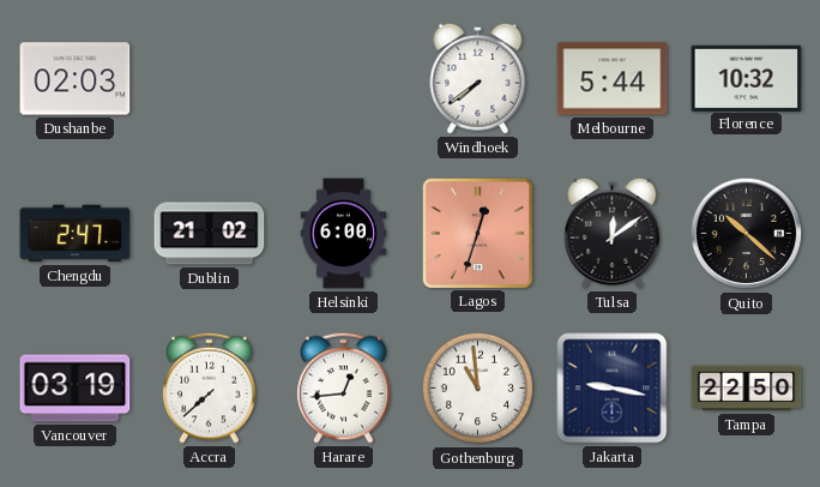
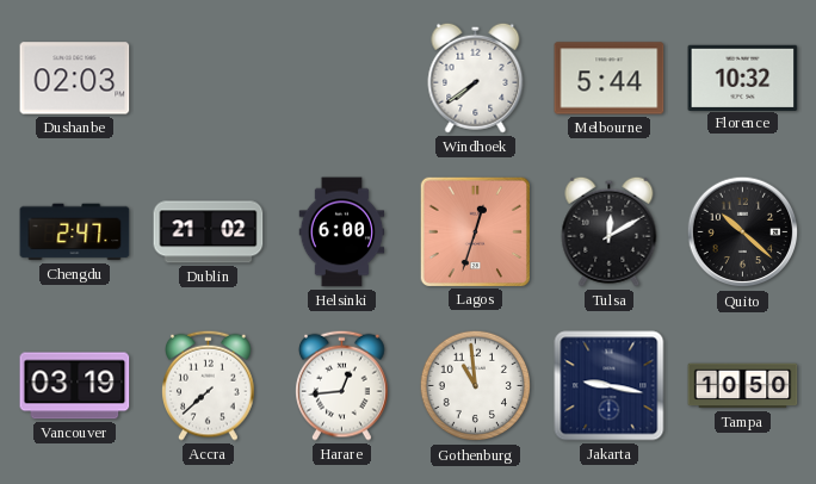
Tulsa: 12:09 -> 12:10 (610, 231)
Tampa: 22:50 -> 10:50 (743, 386)
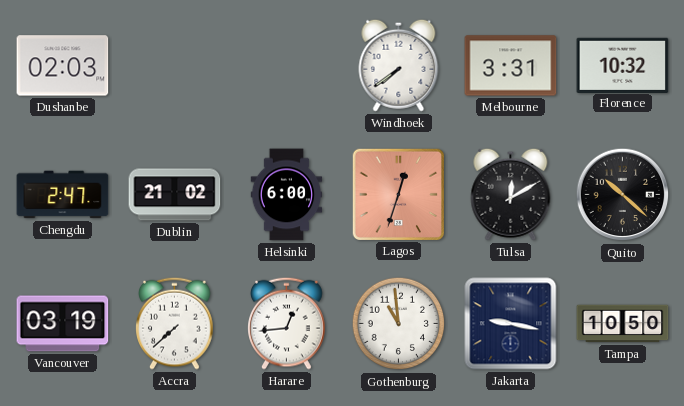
Melbourne: 5:44 -> 3:31 (511, 66)
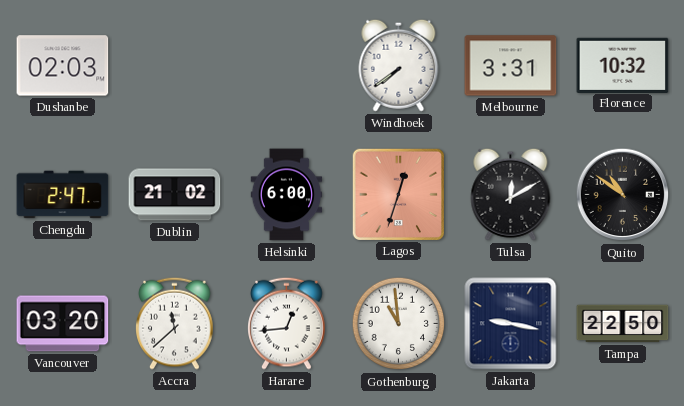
Quito: 10:22 -> 10:51 (623, 195)
Vancouver: 03:19 -> 03:20 (63, 324)
Accra: 7:38 -> 11:38 (175, 323)
Tampa: 10:50 -> 22:50 (623, 324)
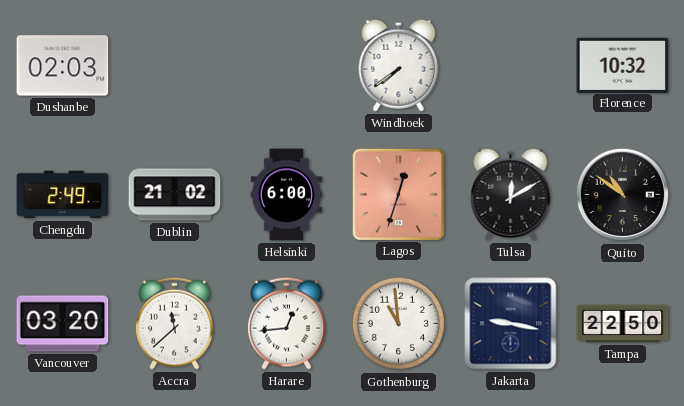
Melbourne: 3:31 -> none (511, 66)
Chengdu: 2:47 -> 2:49 (63, 195)
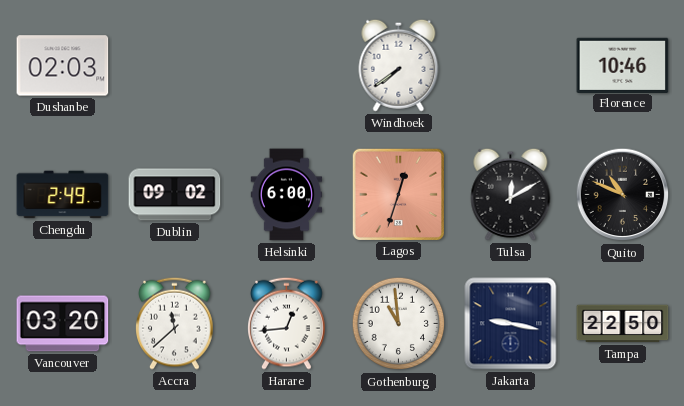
Florence: 10:32 -> 10:46 (623, 65)
Dublin: 21:02 -> 09:02 (175, 195)
Quito: 10:51 -> 10:49 (623, 195)
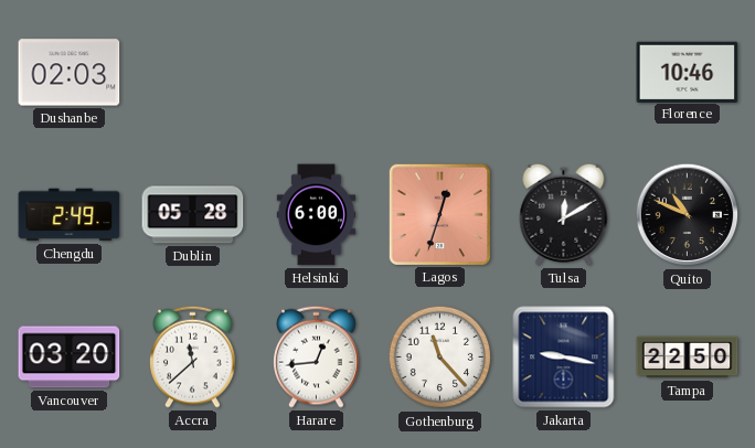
Windhoek: 7:39 -> none (399, 65)
Dublin: 09:02 -> 05:28 (193, 215)
Gothenburg: 10:59 -> 11:23 (440, 358)
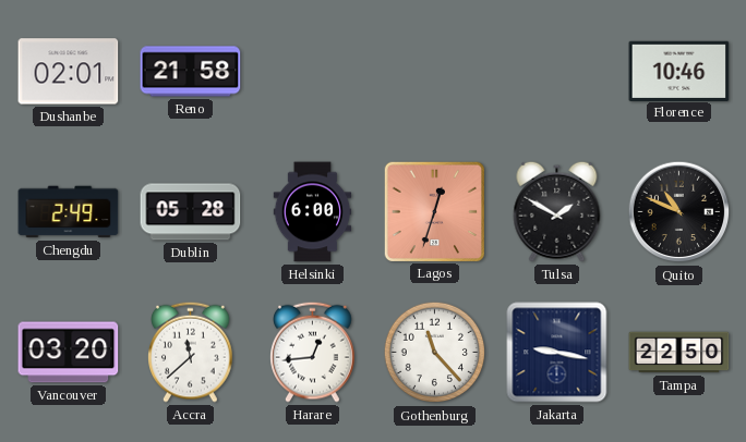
Dushanbe: 02:03 -> 02:01 (69, 72)
Reno: none -> 21:58 (191, 72)
Tulsa: 12:10 -> 1:50 (557, 211)
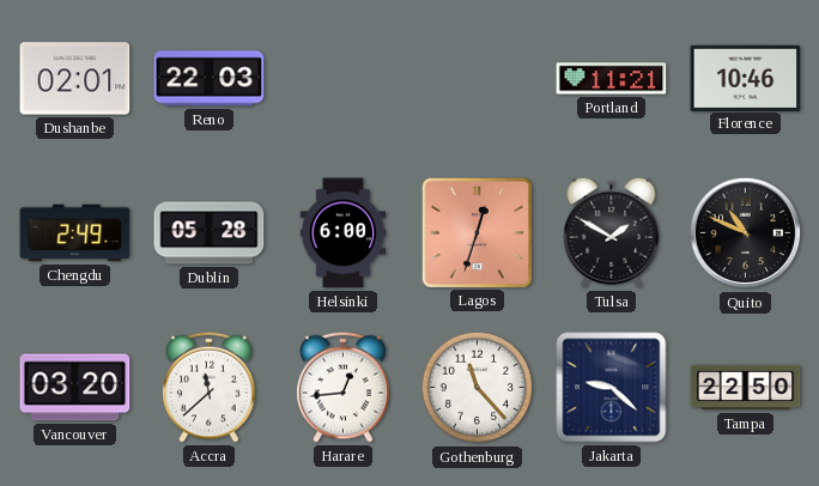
Reno: 21:58 -> 22:03 (210, 79)
Portland: none -> 11:21 (612, 79)
Jakarta: 9:17 -> 9:22 (612, 388)
